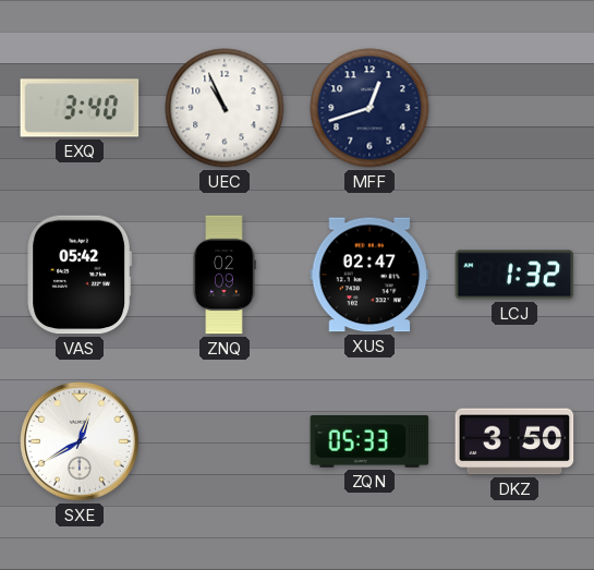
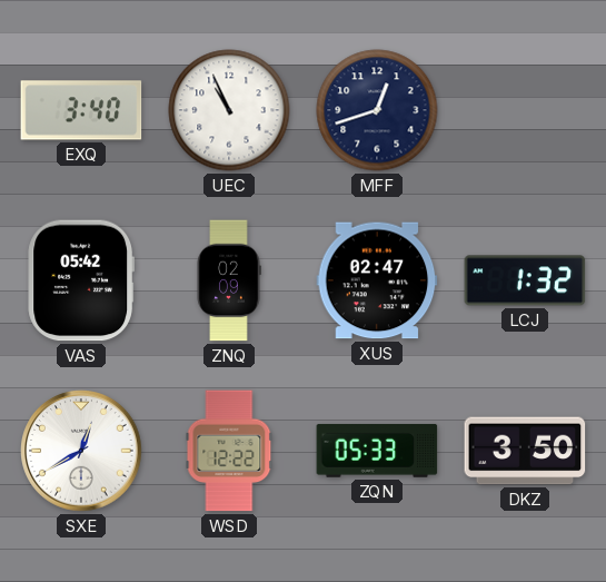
WSD: none -> 12:22 (229, 451)
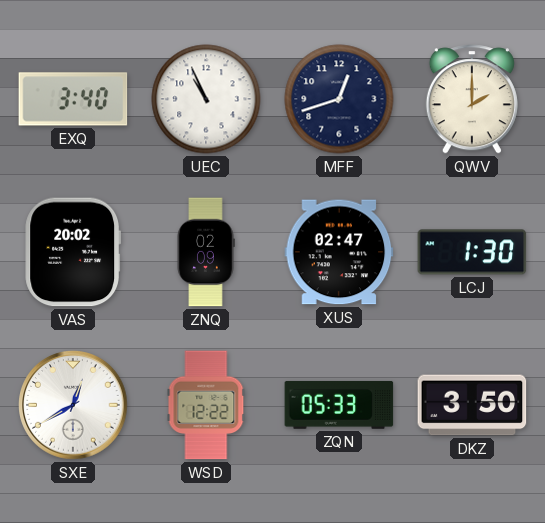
QWV: none -> 2:00 (472, 99)
VAS: 05:42 -> 20:02 (72, 252)
LCJ: 1:32 -> 1:30 (472, 252)
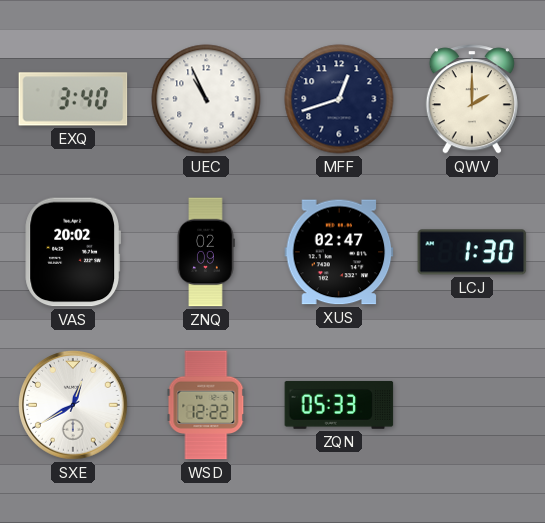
DKZ: 3:50 -> none (472, 405)
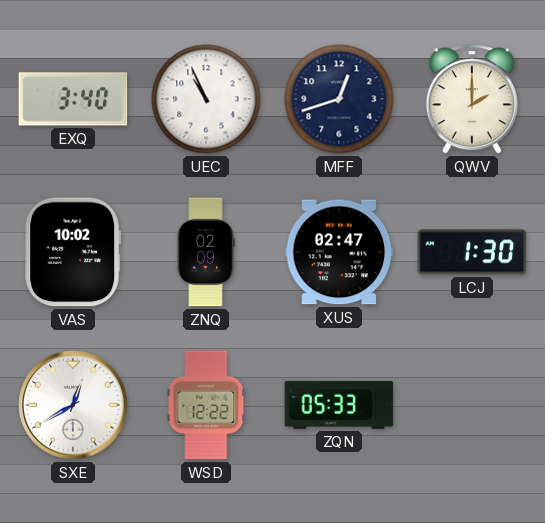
VAS: 20:02 -> 10:02 (72, 252)
